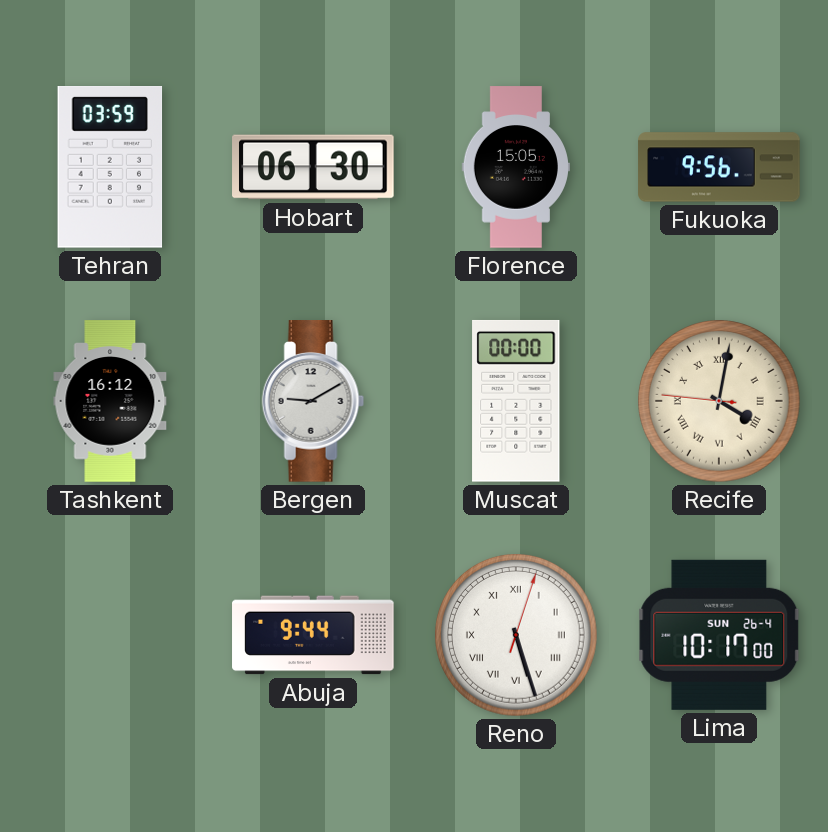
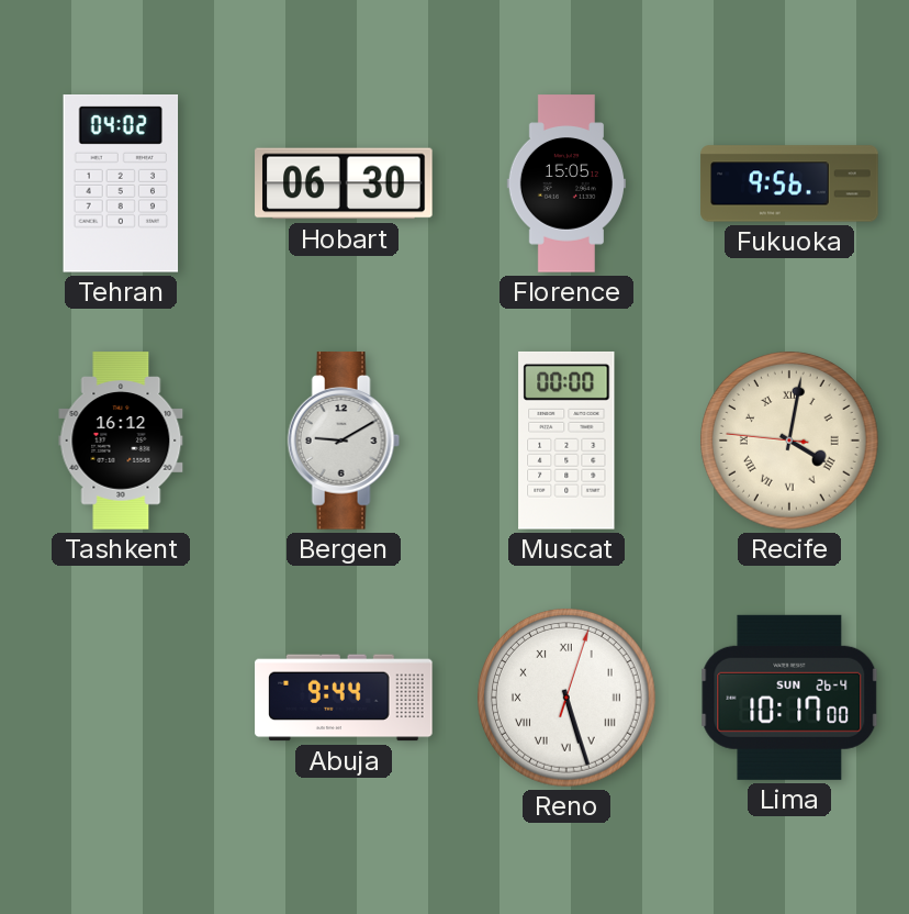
Tehran: 03:59 -> 04:02 (121, 185)
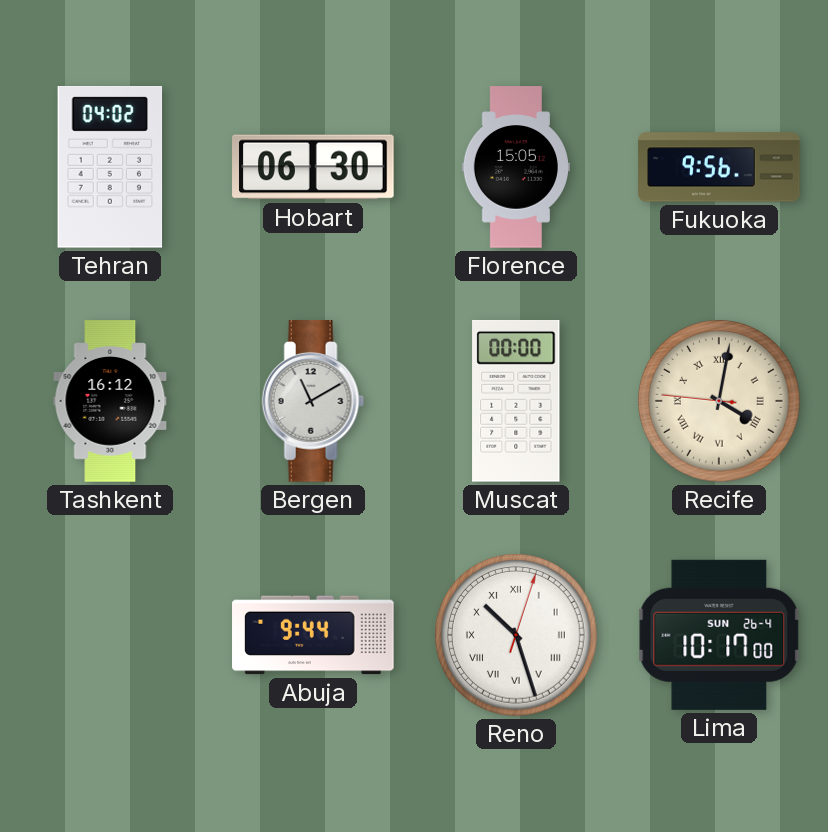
Bergen: 9:10 -> 11:10 (313, 401)
Reno: 5:27 -> 10:27 (517, 636)
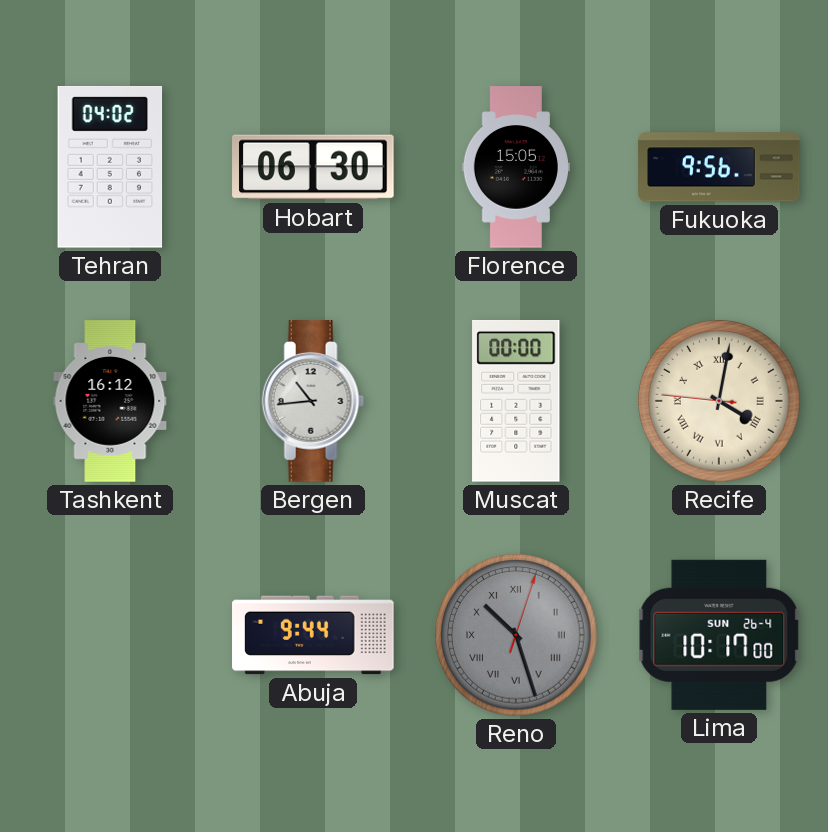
Bergen: 11:10 -> 10:44 (313, 401)
Reno dial: white -> grey (517, 636)
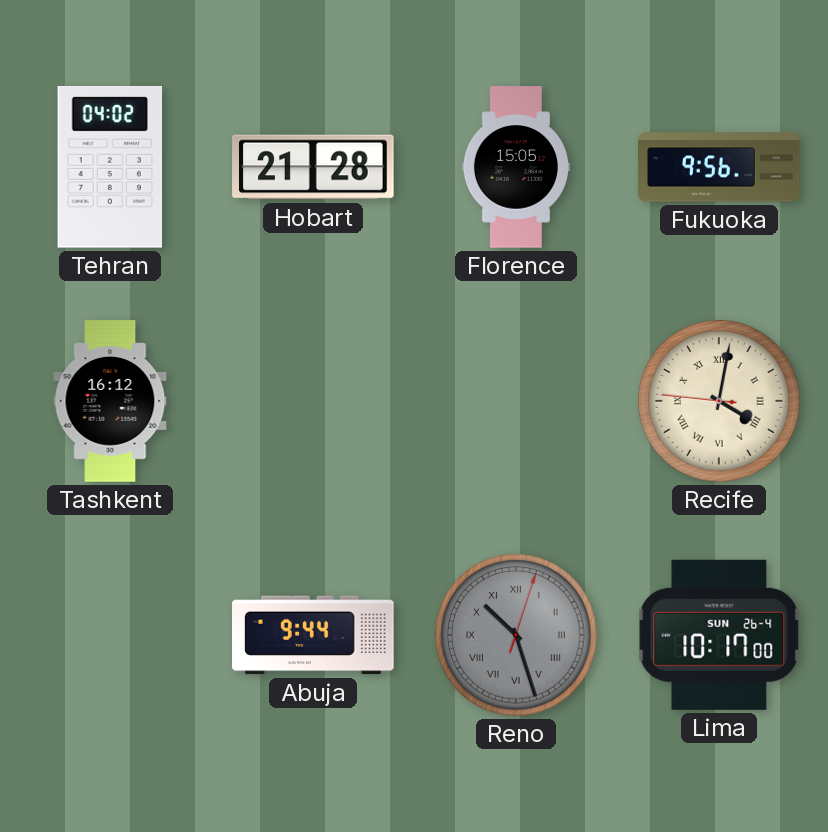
Hobart: 06:30 -> 21:28 (313, 167)
Bergen: 10:44 -> none (313, 401)
Muscat: 00:00 -> none (516, 401)
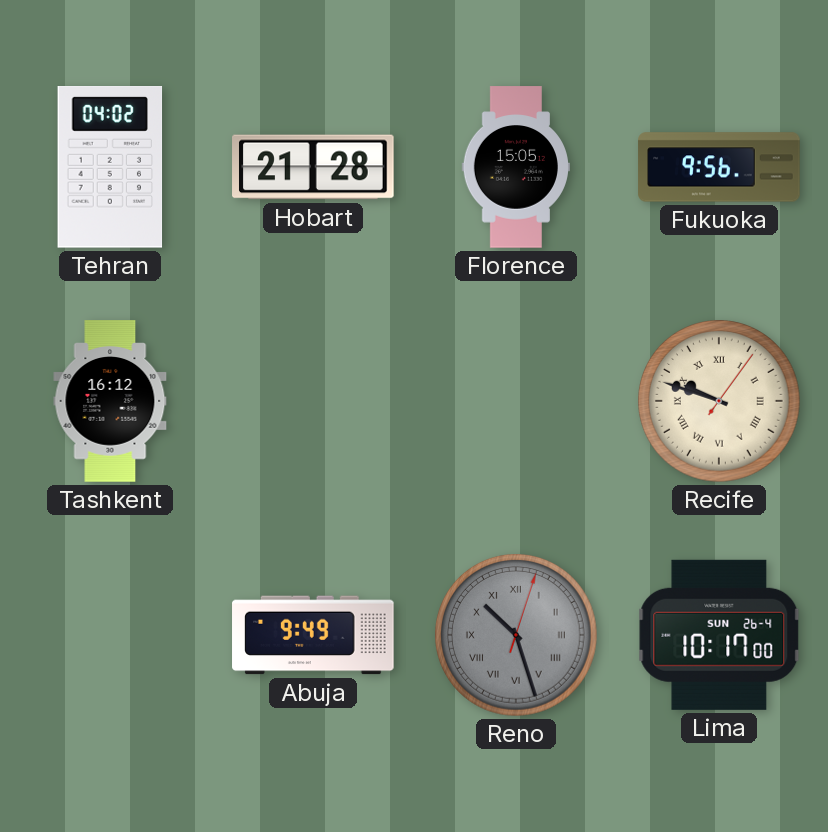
Recife: 4:01 -> 9:48 (720, 402)
Abuja: 9:44 -> 9:49 (313, 635)
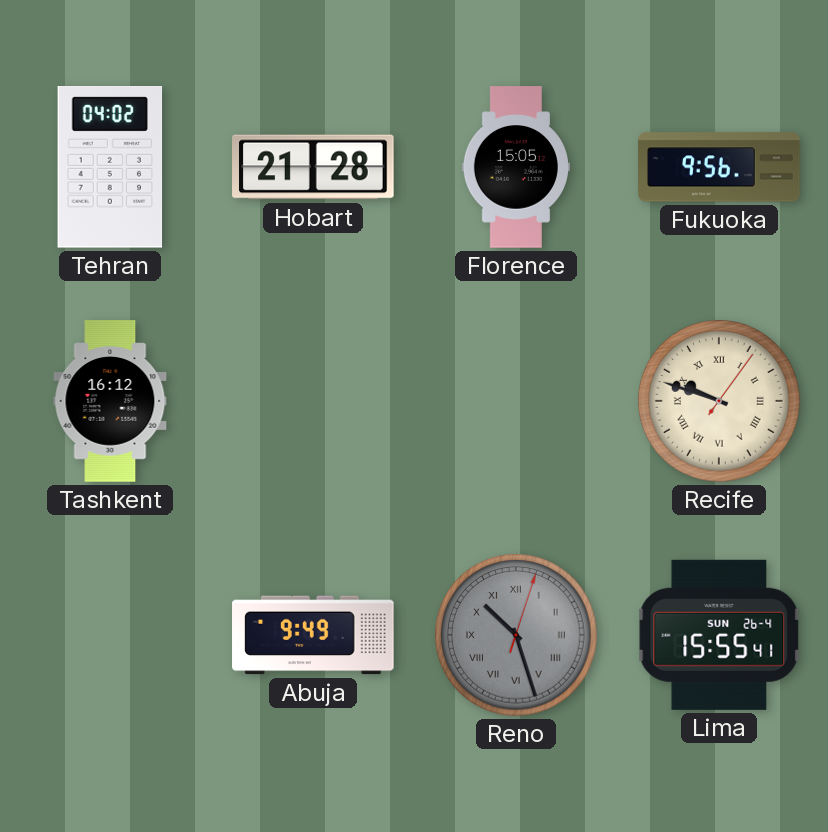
Lima: 10:17 -> 15:55 (719, 635)
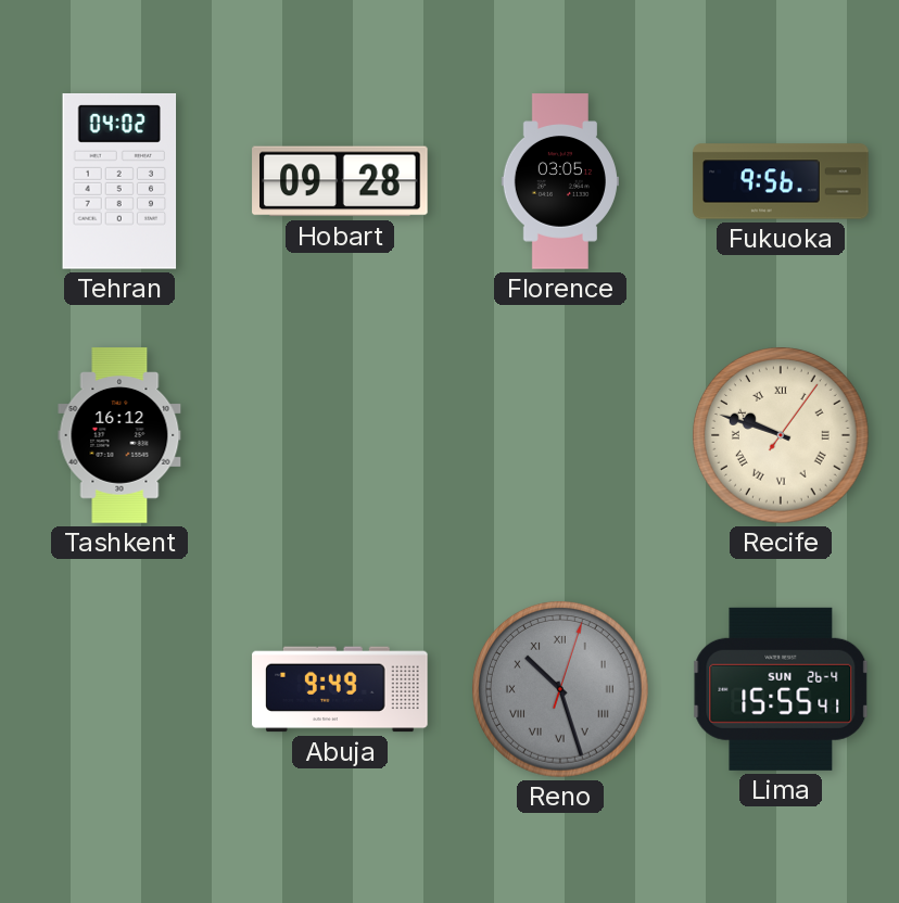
Hobart: 21:28 -> 09:28 (340, 181)
Florence: 15:05 -> 03:05 (559, 181)
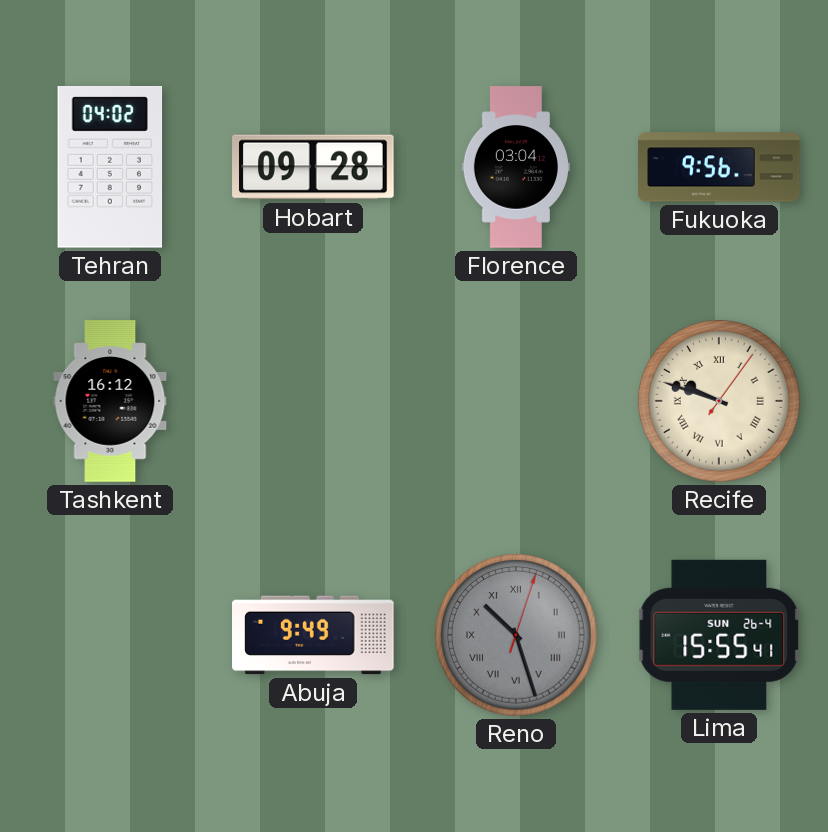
Florence: 03:05 -> 03:04 (515, 167)
